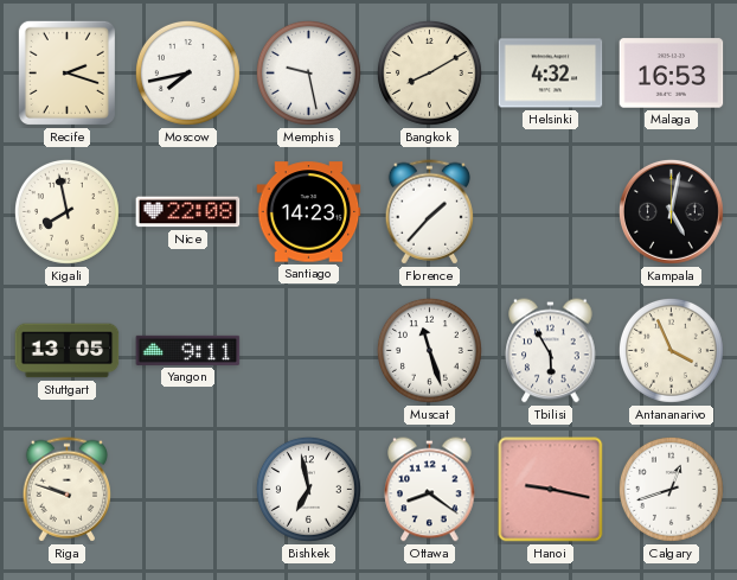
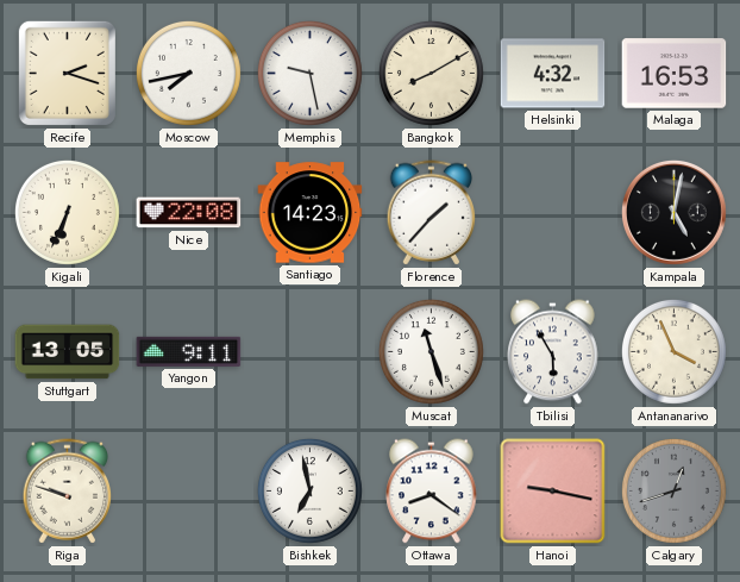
Kigali: 7:58 -> 6:34 (67, 212)
Calgary dial: white -> grey (673, 490)
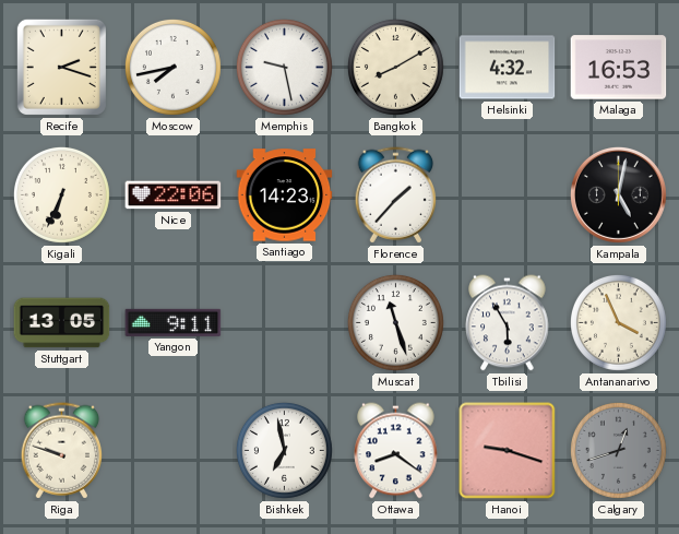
Nice: 22:08 -> 22:06 (174, 195)
Hanoi: 9:17 -> 9:18 (508, 451)
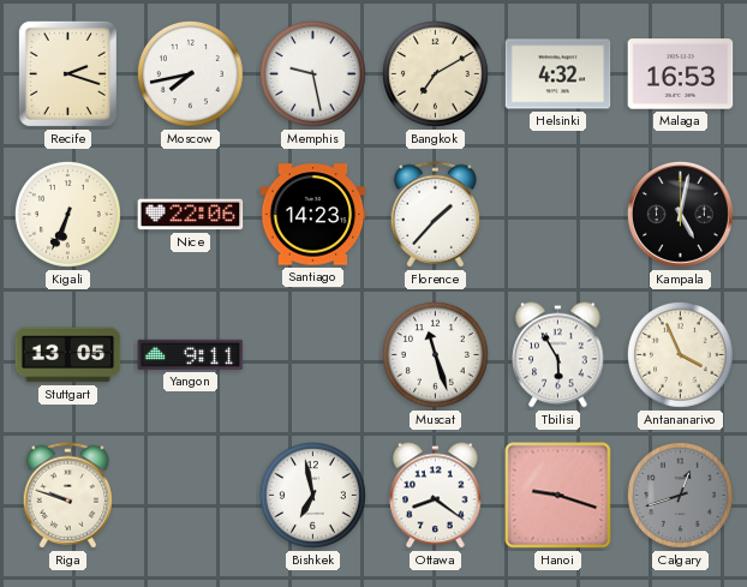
Bangkok: 8:10 -> 7:10 (435, 73)
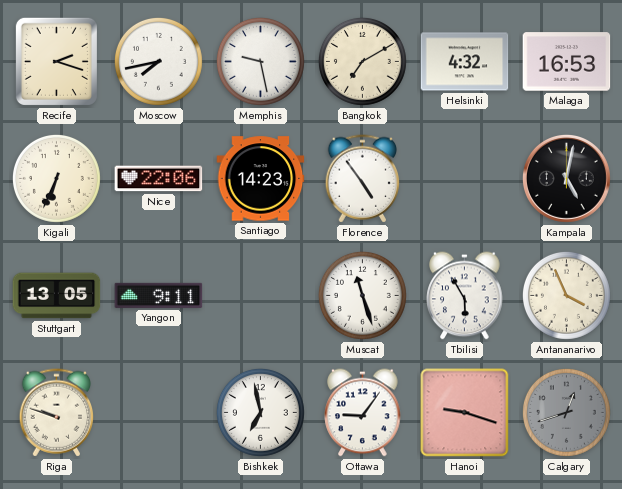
Florence: 1:37 -> 4:54 (363, 179)
Ottawa: 8:21 -> 9:06 (363, 413)
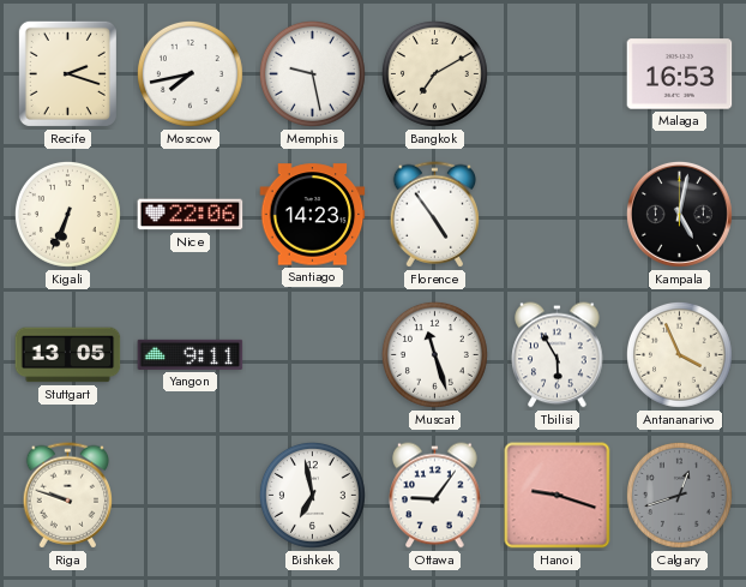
Helsinki: 4:32 -> none (465, 62)
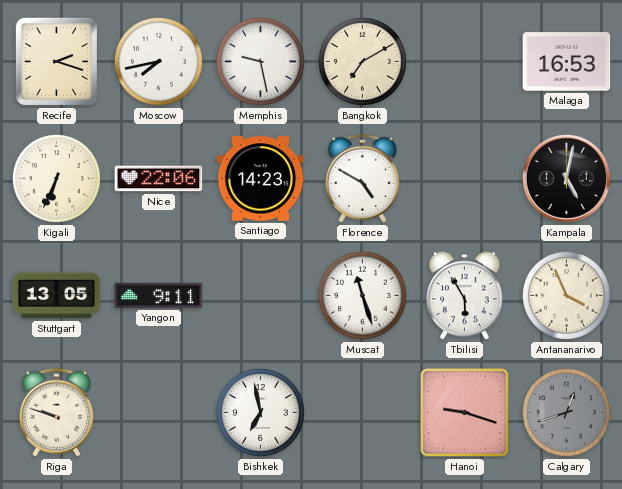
Florence: 4:54 -> 4:50 (363, 179)
Ottawa: 9:06 -> none (435, 496)
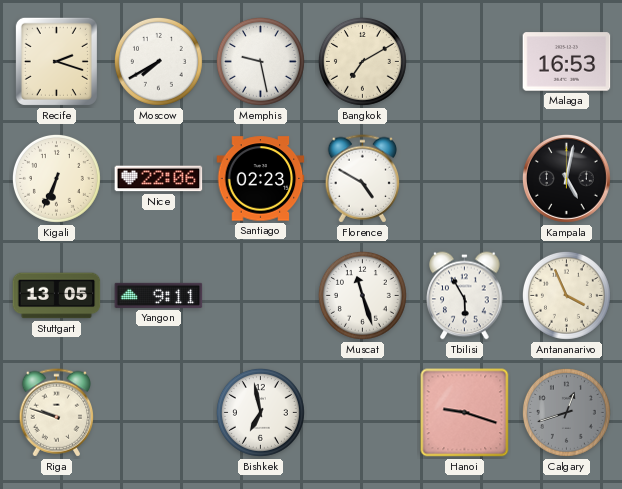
Moscow: 7:43 -> 7:40 (158, 61)
Santiago: 14:23 -> 02:23 (261, 179)
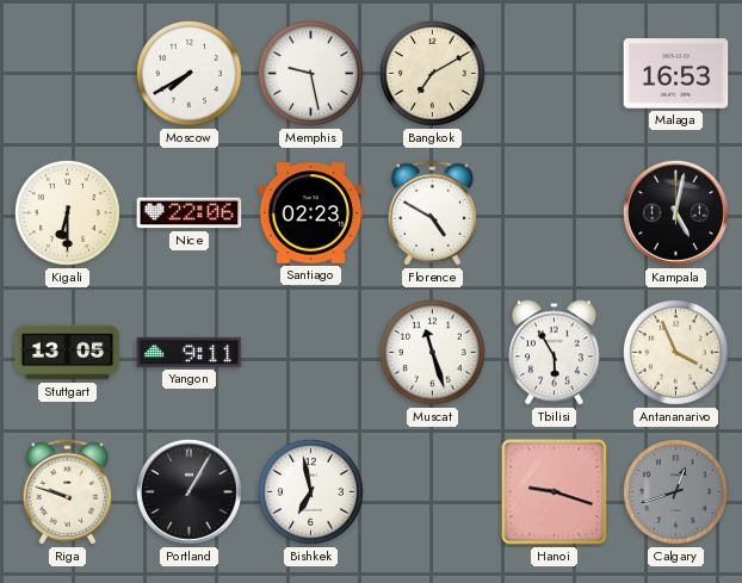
Recife: 2:18 -> none (56, 61)
Kigali: 6:34 -> 6:30 (67, 212)
Portland: none -> 1:05 (188, 491)
